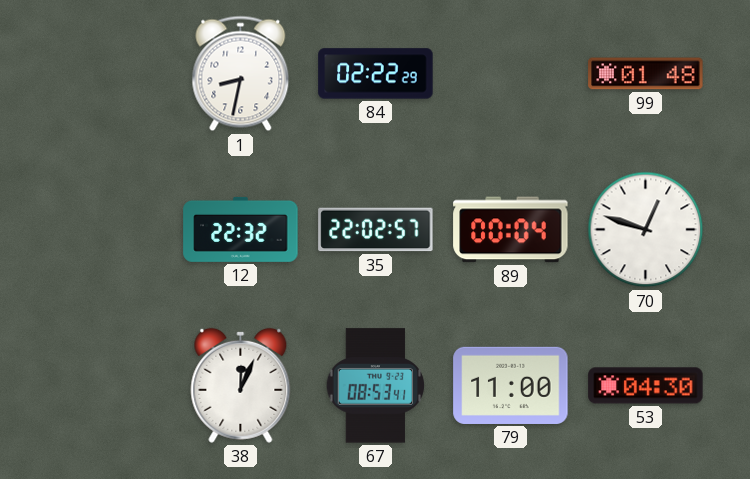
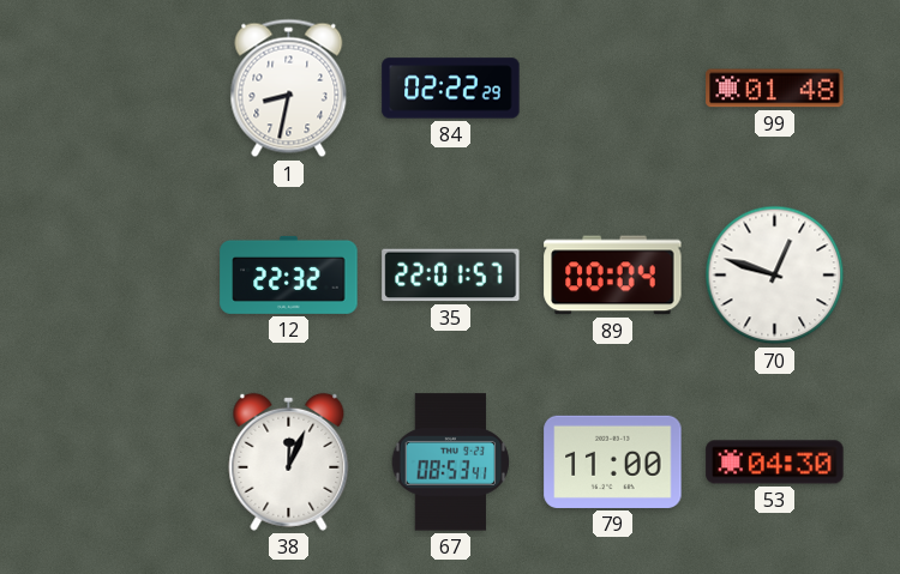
35: 22:02 -> 22:01 (451, 276)
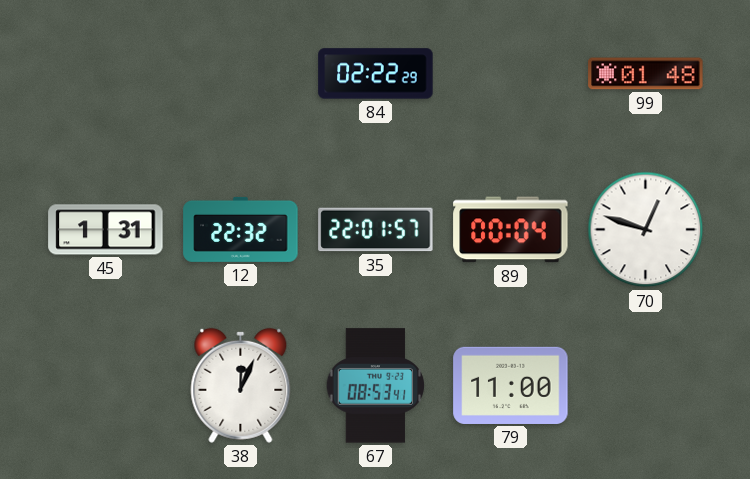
1: 8:32 -> none (289, 89)
45: none -> 1:31 (106, 230)
53: 04:30 -> none (775, 463)
